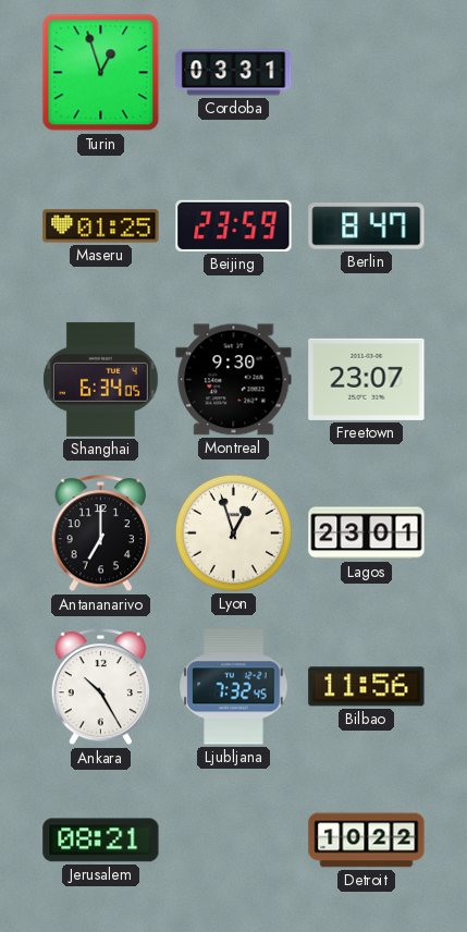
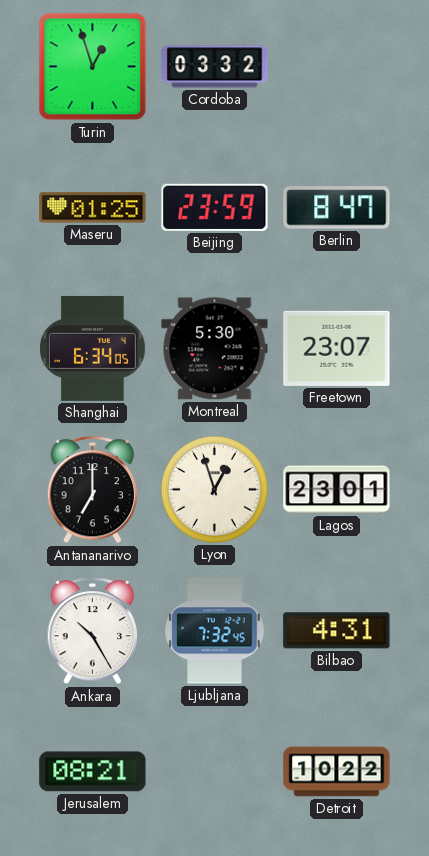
Cordoba: 03:31 -> 03:32 (215, 67)
Montreal: 9:30 -> 5:30 (215, 349)
Bilbao: 11:56 -> 4:31 (337, 631)
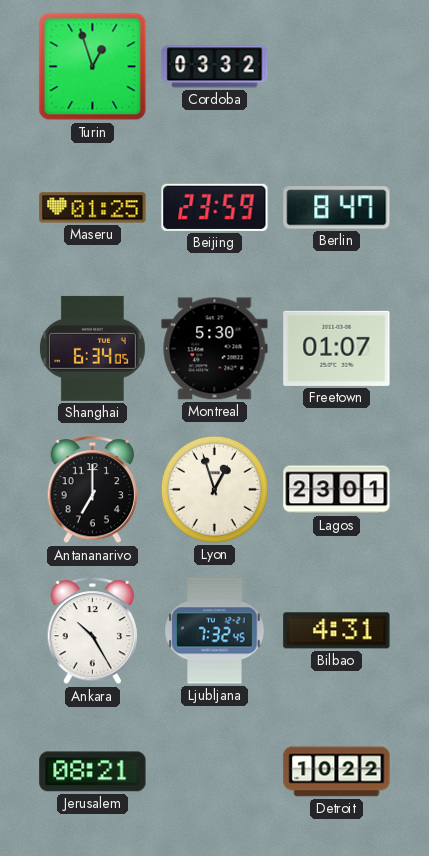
Freetown: 23:07 -> 01:07 (337, 348)
